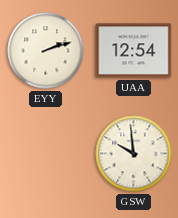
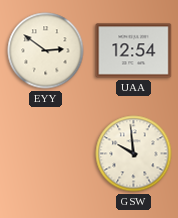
EYY: 2:12 -> 2:51 (46, 51)
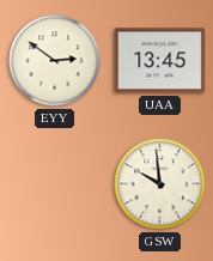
UAA: 12:54 -> 13:45 (160, 61)
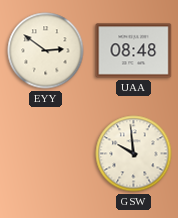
UAA: 13:45 -> 08:48 (134, 51)
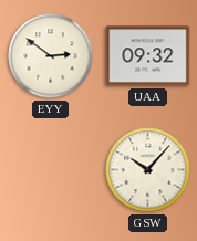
UAA: 08:48 -> 09:32 (148, 56)
GSW: 9:59 -> 10:07 (148, 170)
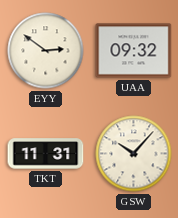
TKT: none -> 11:31 (46, 154)
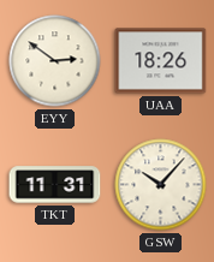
UAA: 09:32 -> 18:26 (161, 61)
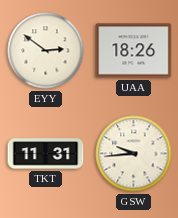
GSW: 10:07 -> 9:44 (134, 154)
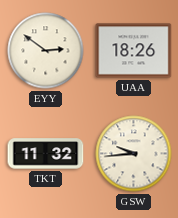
TKT: 11:31 -> 11:32 (46, 154)
